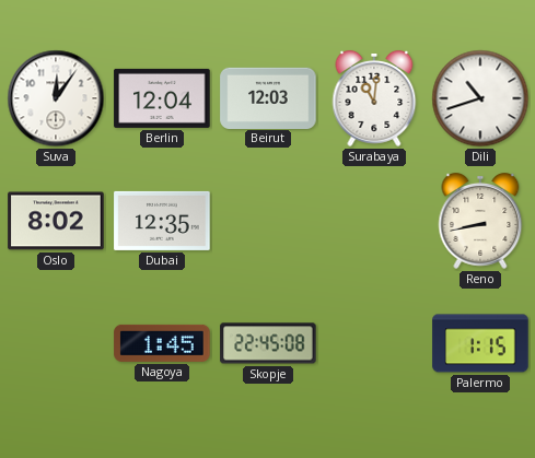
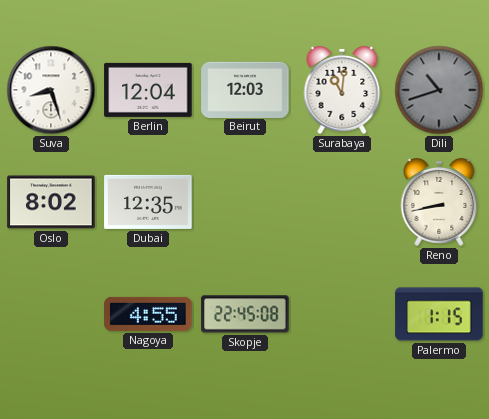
Suva: 12:06 -> 8:27 (51, 90)
Dili dial: white -> grey (439, 90)
Nagoya: 1:45 -> 4:55 (148, 314)
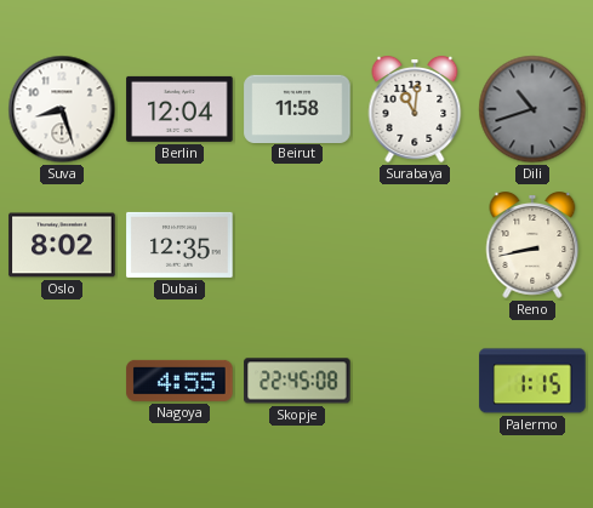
Beirut: 12:03 -> 11:58 (297, 108)
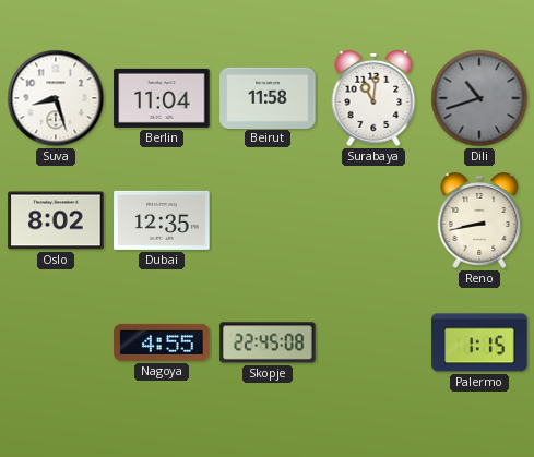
Berlin: 12:04 -> 11:04 (162, 98)
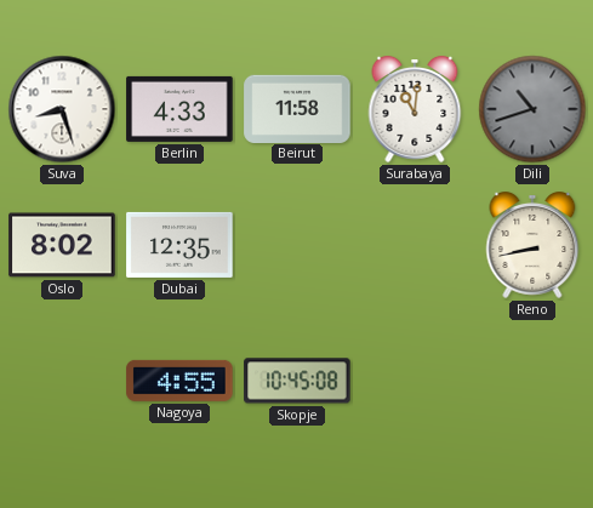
Berlin: 11:04 -> 4:33 (179, 109)
Skopje: 22:45 -> 10:45 (297, 381)
Palermo: 1:15 -> none (479, 342)
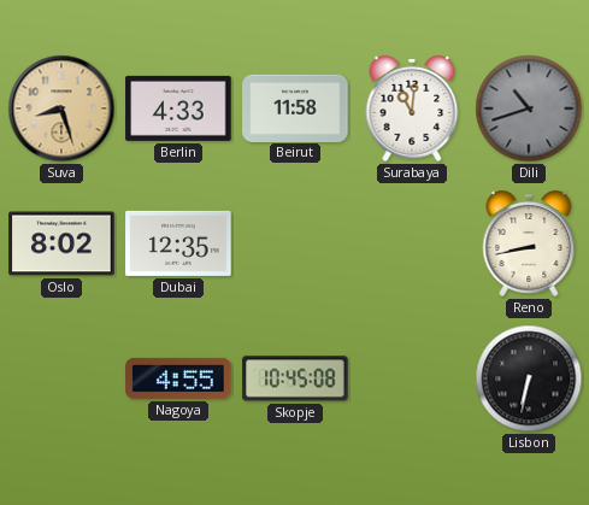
Suva dial: white -> champagne (61, 108)
Lisbon: none -> 6:32 (529, 378)
